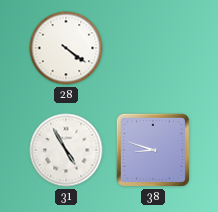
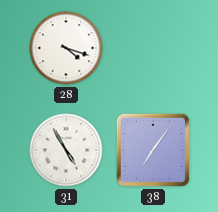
28: 4:21 -> 4:18 (66, 48)
38: 8:48 -> 7:06 (153, 150)
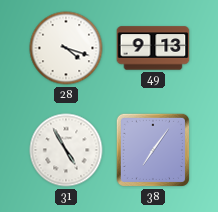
49: none -> 9:13 (153, 48)
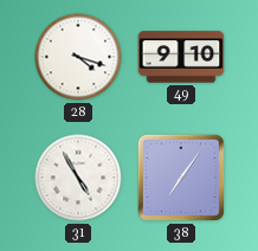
49: 9:13 -> 9:10 (181, 57)
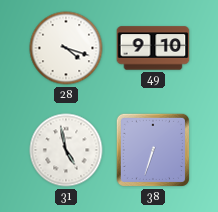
31: 4:55 -> 4:58 (66, 150)
38: 7:06 -> 6:33 (153, 150)
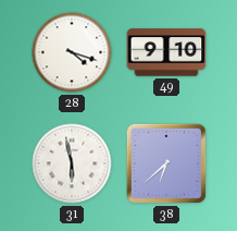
31: 4:58 -> 5:58 (72, 163)
38: 6:33 -> 6:38 (166, 163)
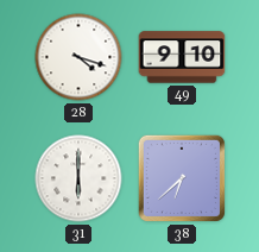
31: 5:58 -> 6:00 (78, 178)
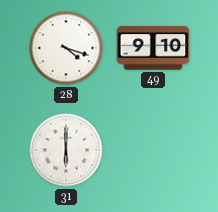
38: 6:38 -> none (182, 178)
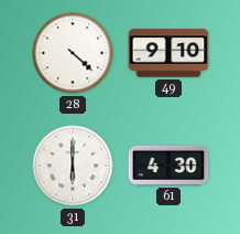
28: 4:18 -> 4:22 (73, 53)
61: none -> 4:30 (168, 166)
